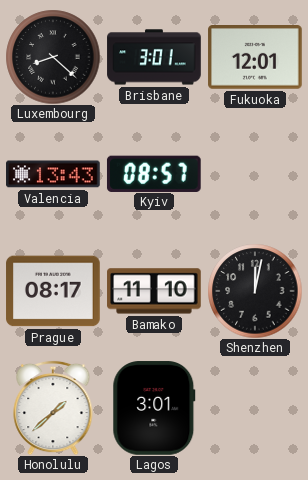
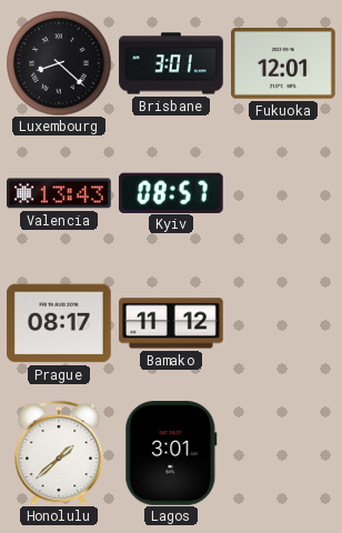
Bamako: 11:10 -> 11:12 (171, 323)
Shenzhen: 12:02 -> none (255, 291)
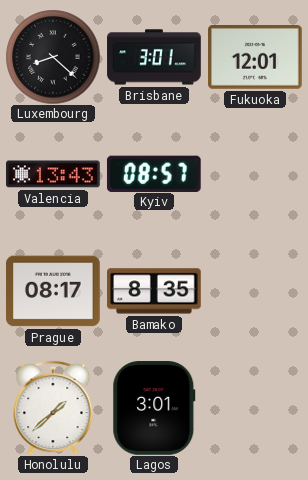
Bamako: 11:12 -> 8:35 (154, 291)
